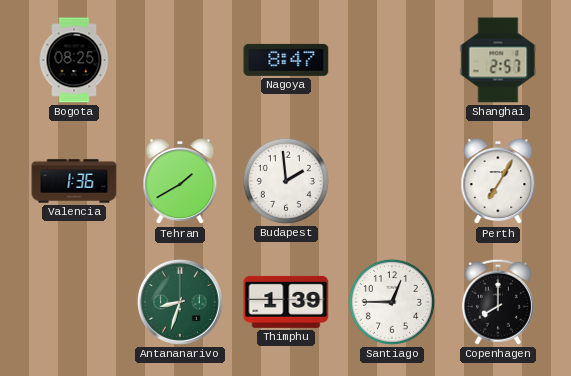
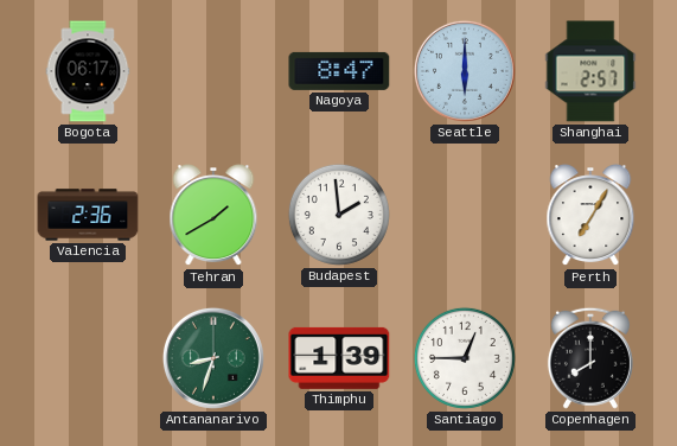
Bogota: 08:25 -> 06:17 (88, 71)
Seattle: none -> 6:00 (465, 71)
Valencia: 1:36 -> 2:36 (88, 215)
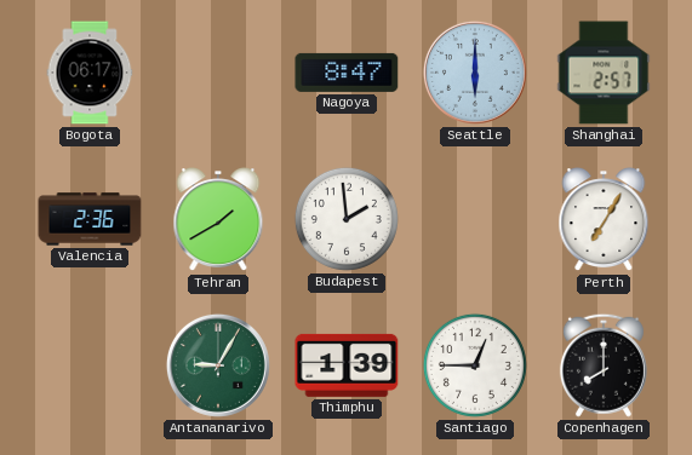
Antananarivo: 8:33 -> 9:05 (218, 365)
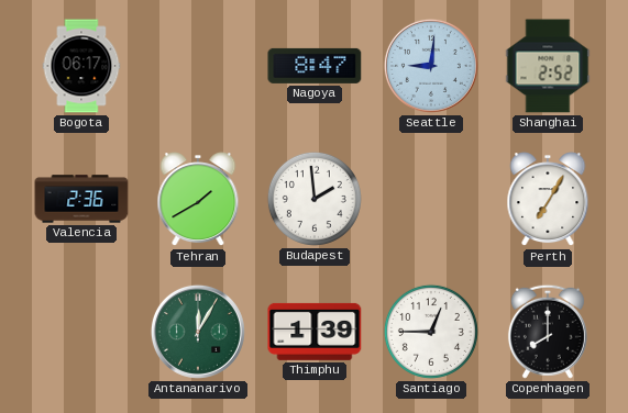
Seattle: 6:00 -> 9:01 (431, 66)
Shanghai: 2:57 -> 2:52 (548, 66)
Antananarivo: 9:05 -> 12:05 (198, 332)
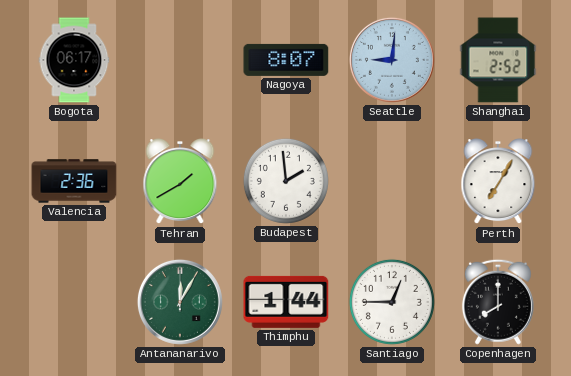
Nagoya: 8:47 -> 8:07 (286, 60)
Thimphu: 1:39 -> 1:44 (286, 302)
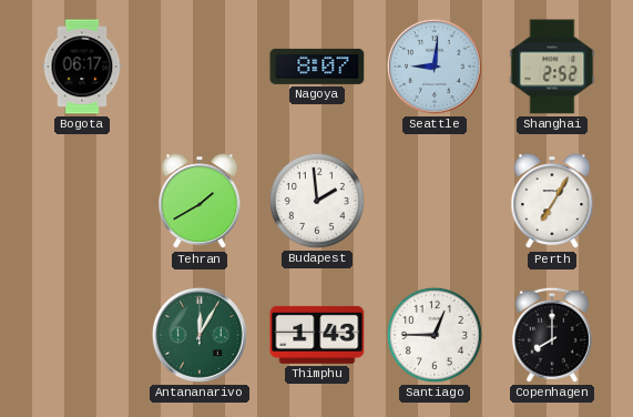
Valencia: 2:36 -> none (74, 181)
Thimphu: 1:44 -> 1:43 (317, 335)
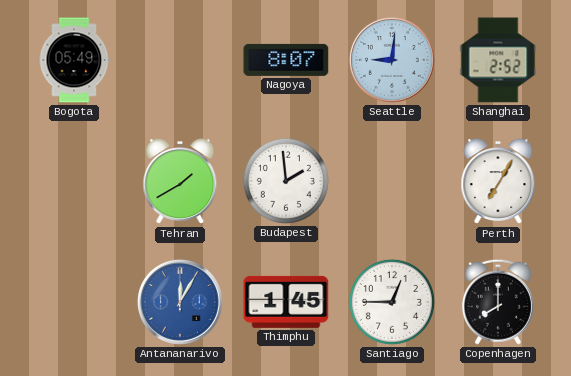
Bogota: 06:17 -> 05:49 (74, 60)
Antananarivo dial: green -> blue (180, 302)
Thimphu: 1:43 -> 1:45 (286, 302)
